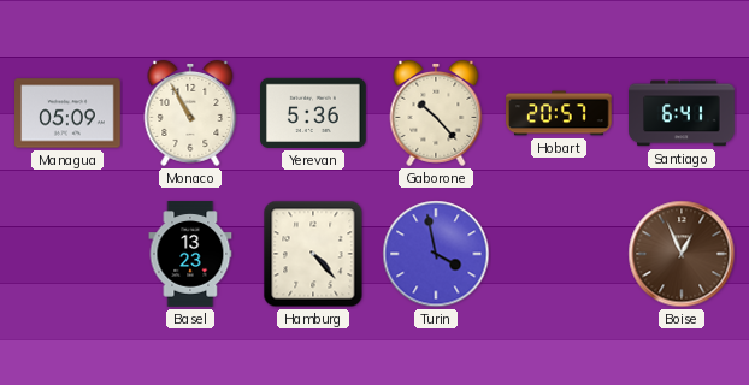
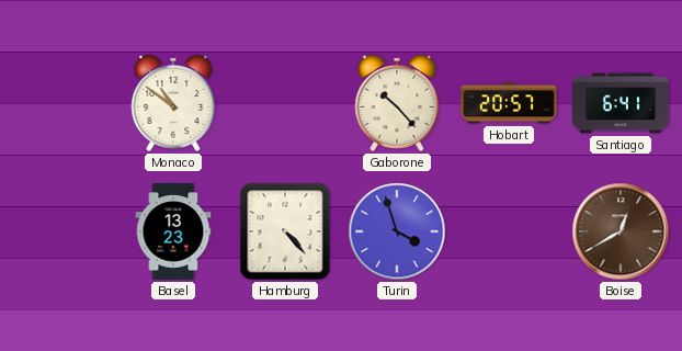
Managua: 05:09 -> none (67, 113)
Monaco: 10:55 -> 10:51 (173, 103)
Yerevan: 5:36 -> none (314, 113)
Turin: 3:58 -> 3:57 (397, 231)
Boise: 12:56 -> 12:40 (621, 231)
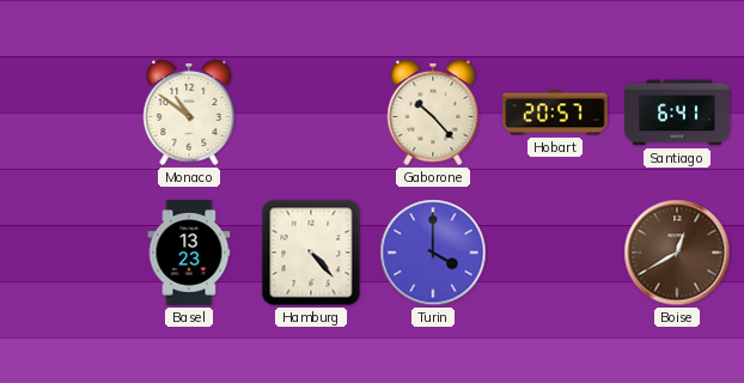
Turin: 3:57 -> 4:00 (433, 253)
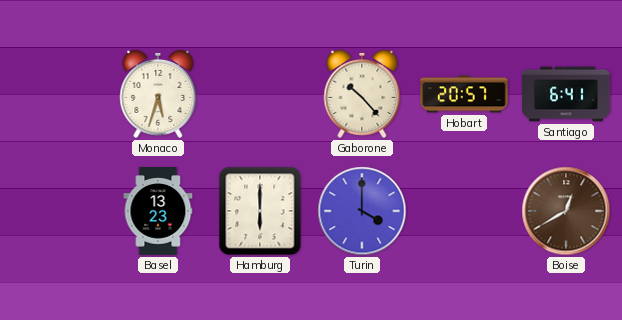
Monaco: 10:51 -> 5:33 (158, 94)
Hamburg: 4:23 -> 6:00 (260, 211)
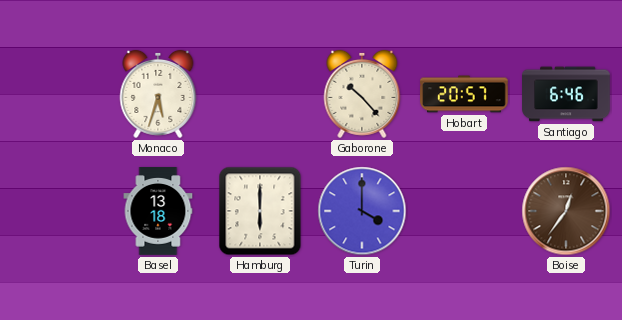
Santiago: 6:41 -> 6:46 (566, 94)
Basel: 13:23 -> 13:18 (158, 211)
Boise: 12:40 -> 12:36 (566, 211)
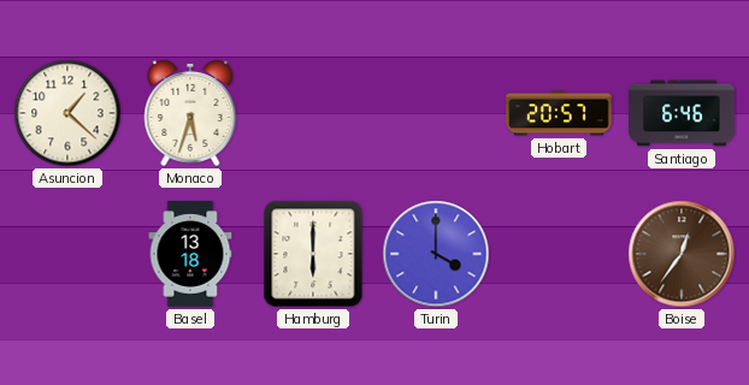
Asuncion: none -> 1:22 (67, 113)
Gaborone: 10:23 -> none (362, 94)
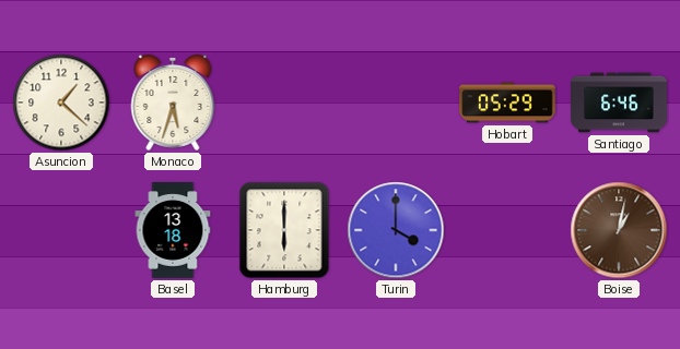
Hobart: 20:57 -> 05:29 (507, 103)
Boise: 12:36 -> 1:02 (619, 230)
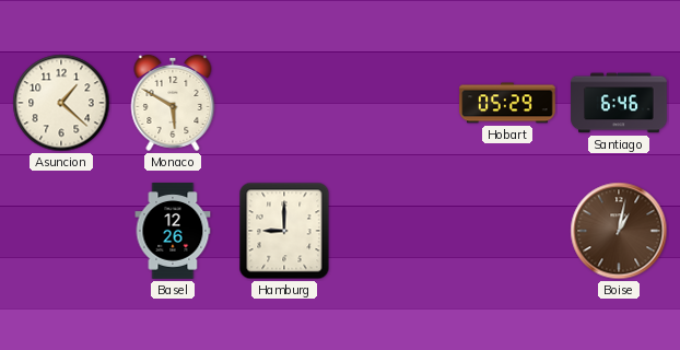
Monaco: 5:33 -> 5:50 (173, 103)
Basel: 13:18 -> 12:26 (173, 231)
Hamburg: 6:00 -> 9:00 (284, 231)
Turin: 4:00 -> none (396, 230)
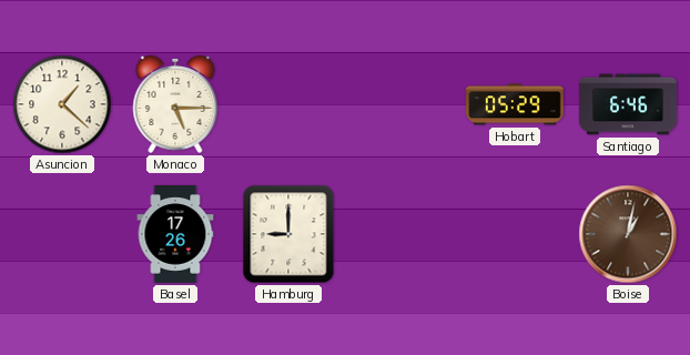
Monaco: 5:50 -> 5:15 (175, 104)
Basel: 12:26 -> 17:26 (175, 234)
